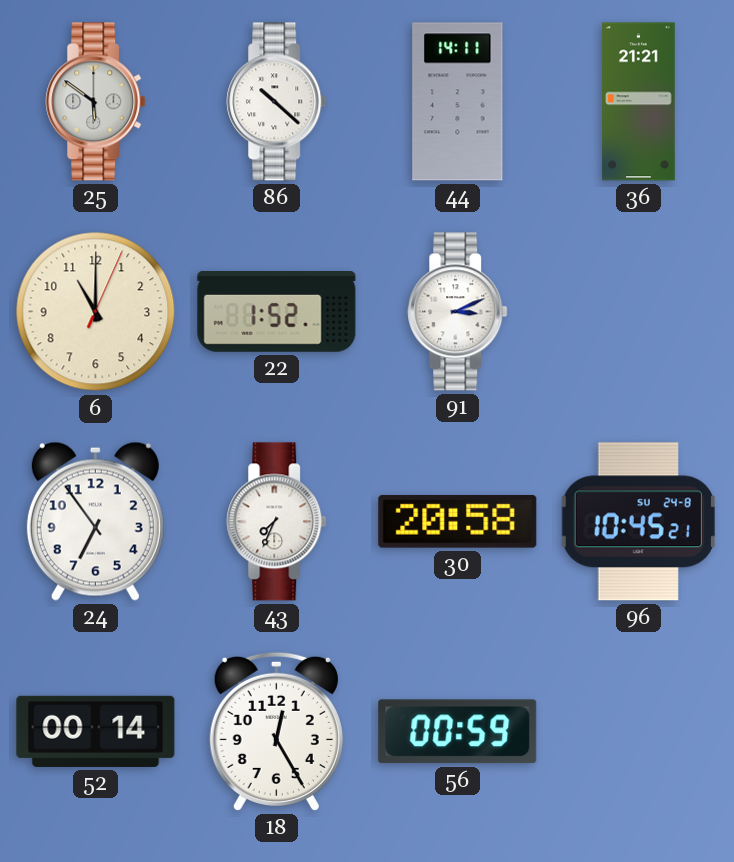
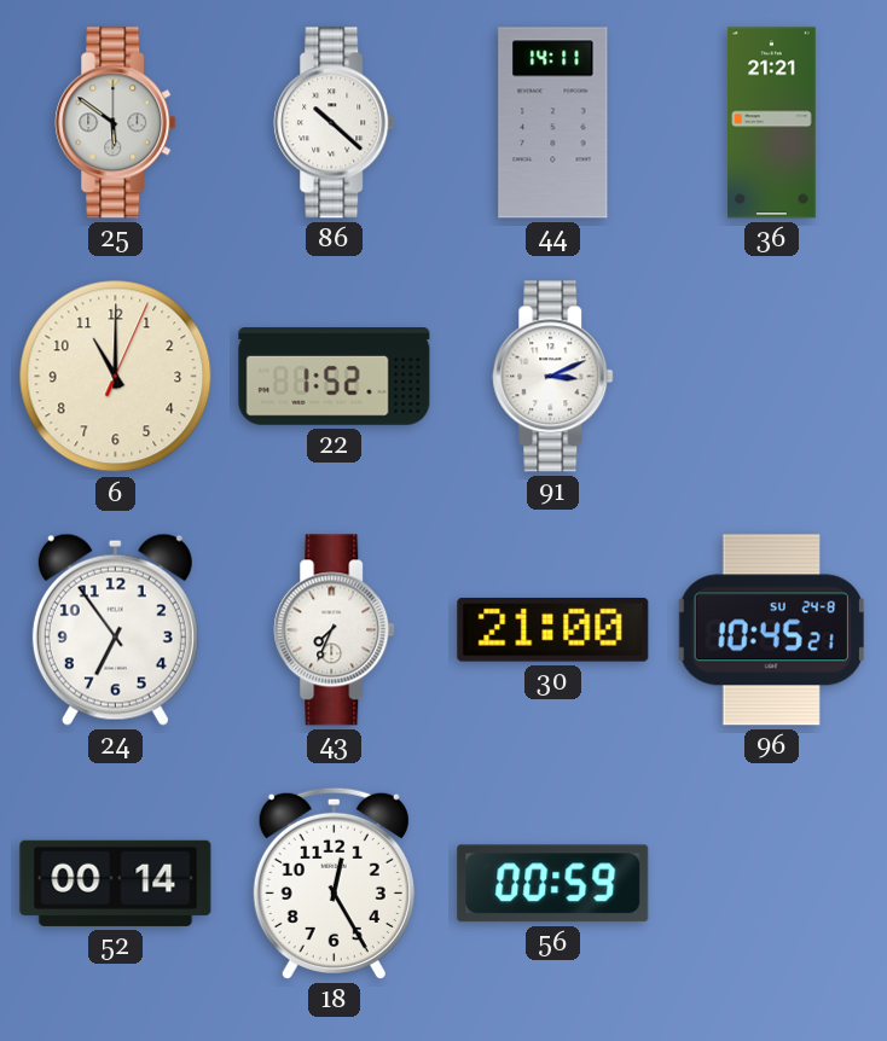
30: 20:58 -> 21:00 (553, 629)
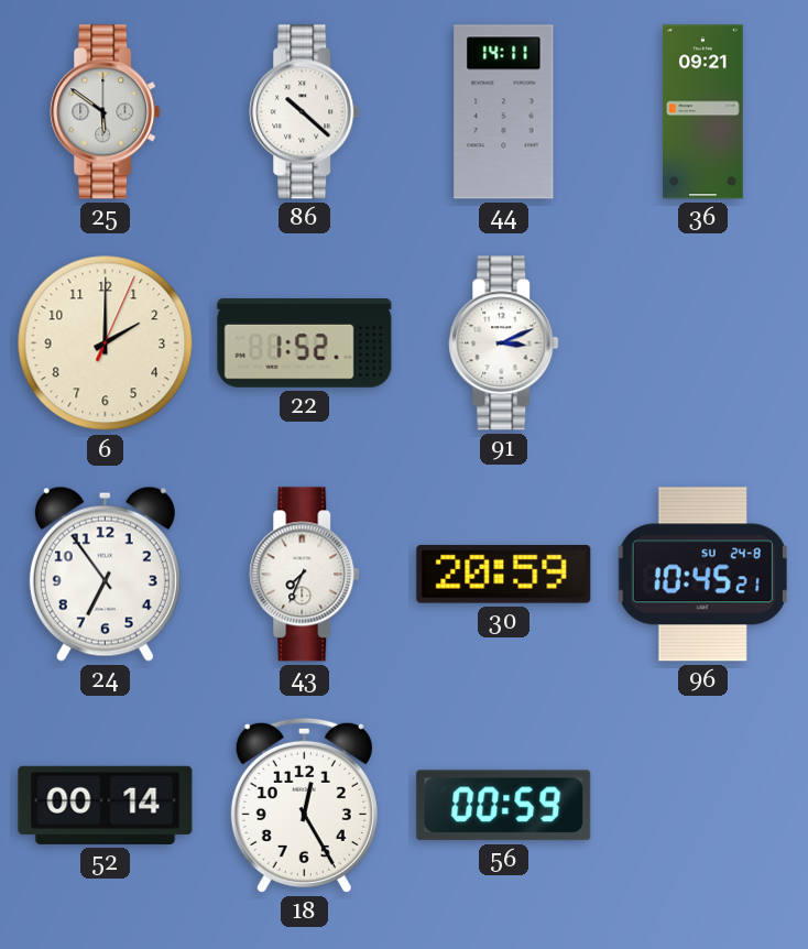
36: 21:21 -> 09:21 (703, 112)
6: 11:00 -> 2:00 (106, 343)
30: 21:00 -> 20:59 (504, 574)
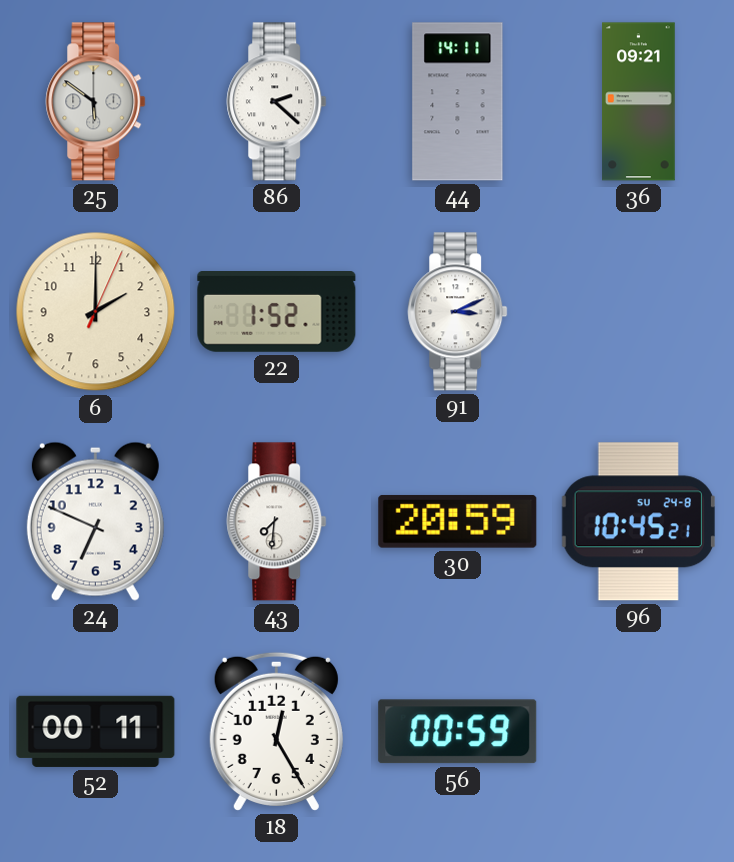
86: 10:22 -> 2:22 (277, 102)
24: 6:54 -> 6:49 (95, 521)
43: 7:34 -> 7:31 (277, 522)
52: 00:14 -> 00:11 (96, 731)
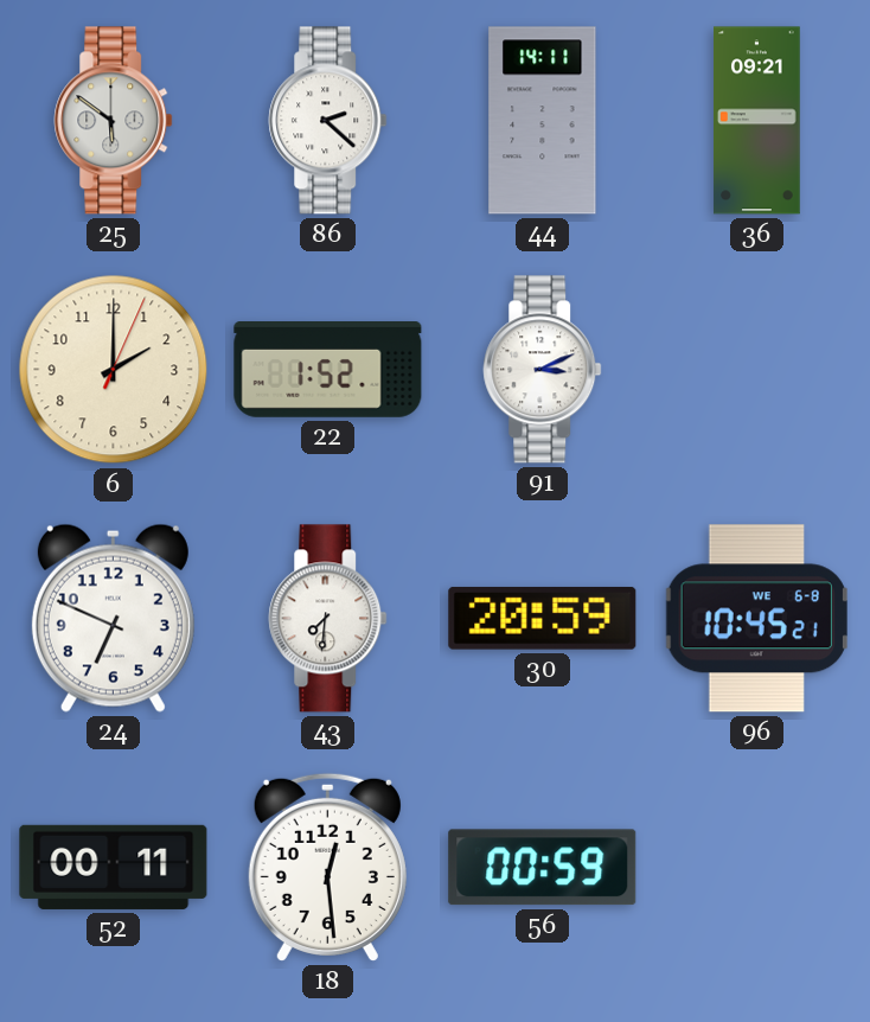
96 date: SU 24-8 -> WE 6-8 (756, 619)
18: 12:25 -> 12:29 (327, 867)
